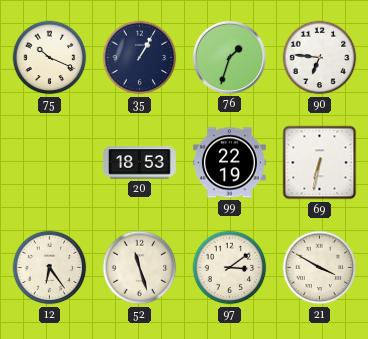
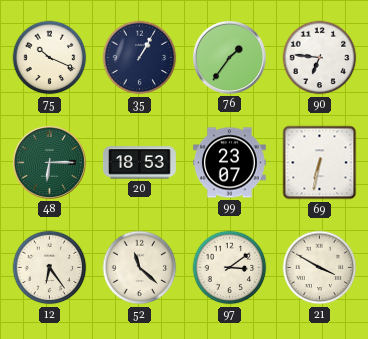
76: 1:33 -> 1:36 (229, 57)
48: none -> 6:15 (49, 162)
99: 22:19 -> 23:07 (229, 163)
52: 11:27 -> 11:22 (140, 268)
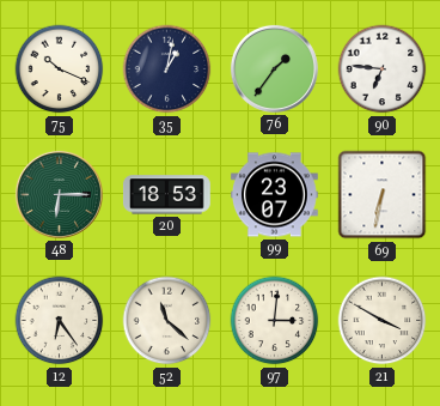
35: 1:05 -> 1:02 (167, 69)
97: 3:09 -> 3:01 (275, 321)
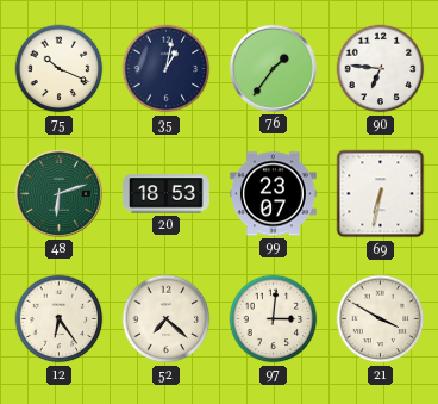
48: 6:15 -> 6:12 (58, 193)
52: 11:22 -> 7:22 (167, 319)
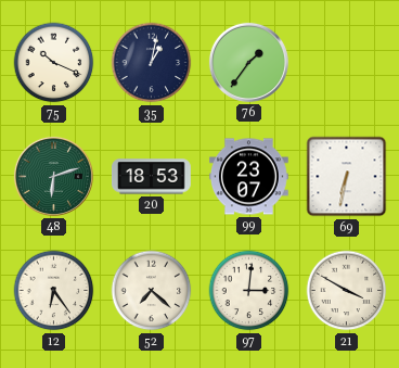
90: 6:46 -> none (381, 69)
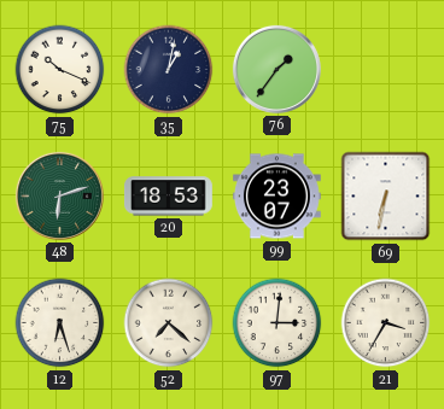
12: 6:24 -> 6:27 (60, 323)
21: 3:50 -> 3:35 (386, 323)
